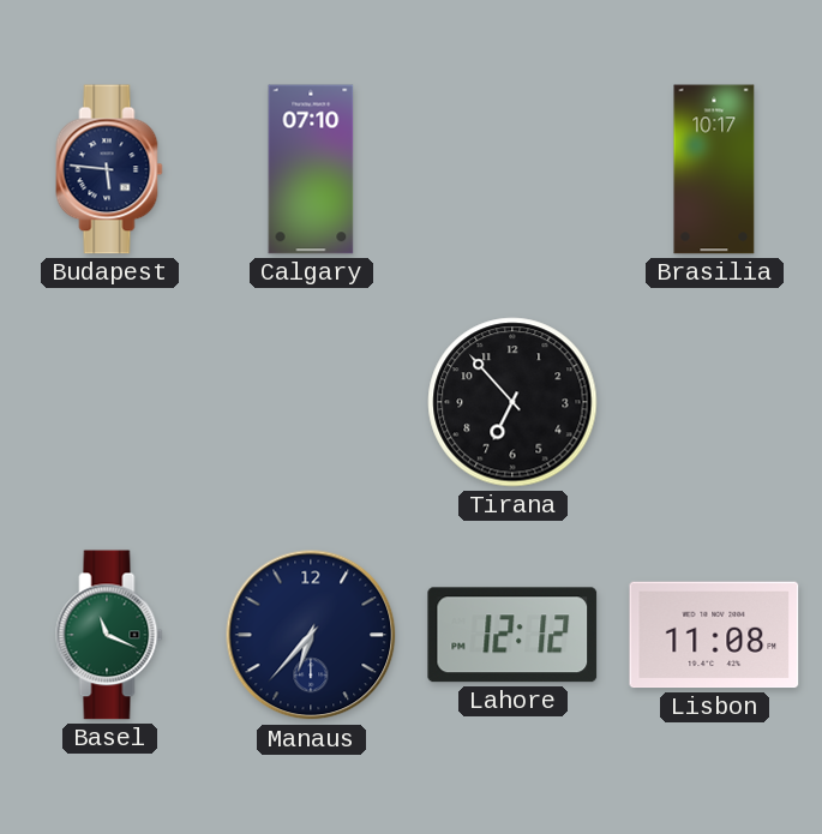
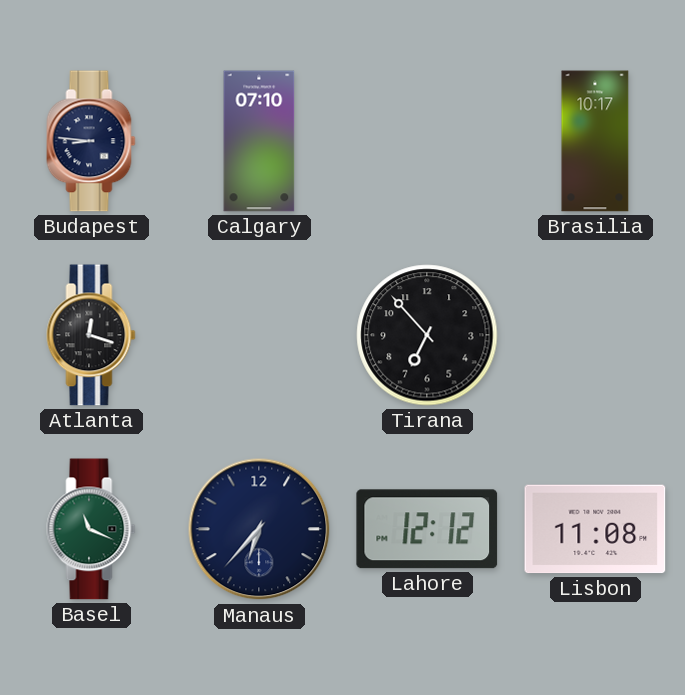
Budapest: 5:46 -> 8:46 (91, 141)
Atlanta: none -> 12:18 (91, 335)
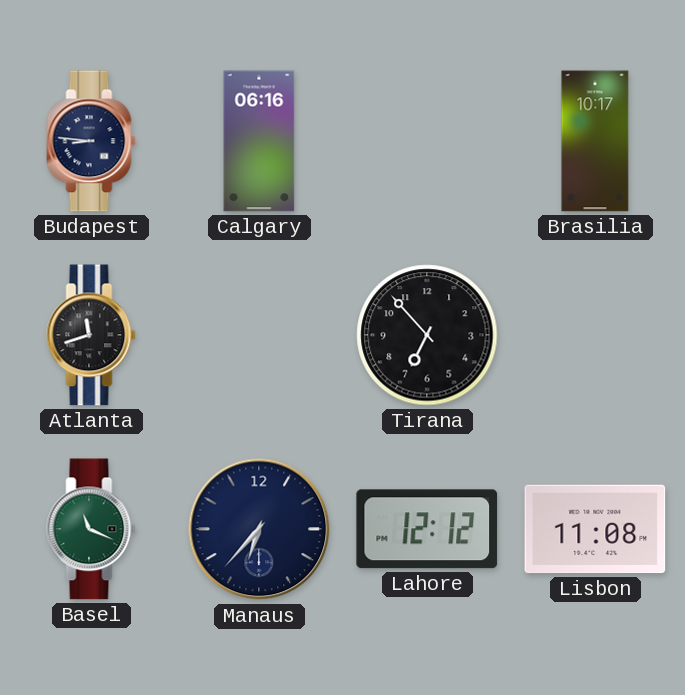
Calgary: 07:10 -> 06:16 (259, 141)
Atlanta: 12:18 -> 11:42 (91, 335)
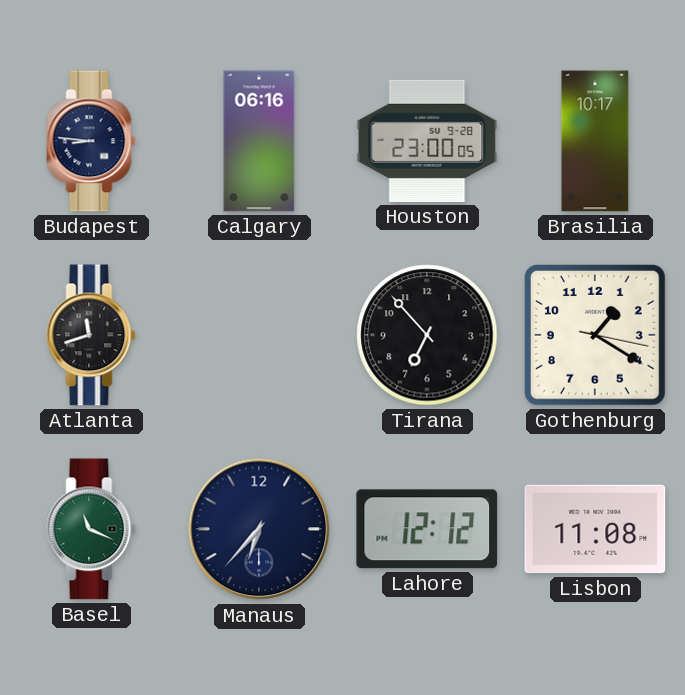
Houston: none -> 23:00 (427, 141)
Gothenburg: none -> 1:20 (595, 335)
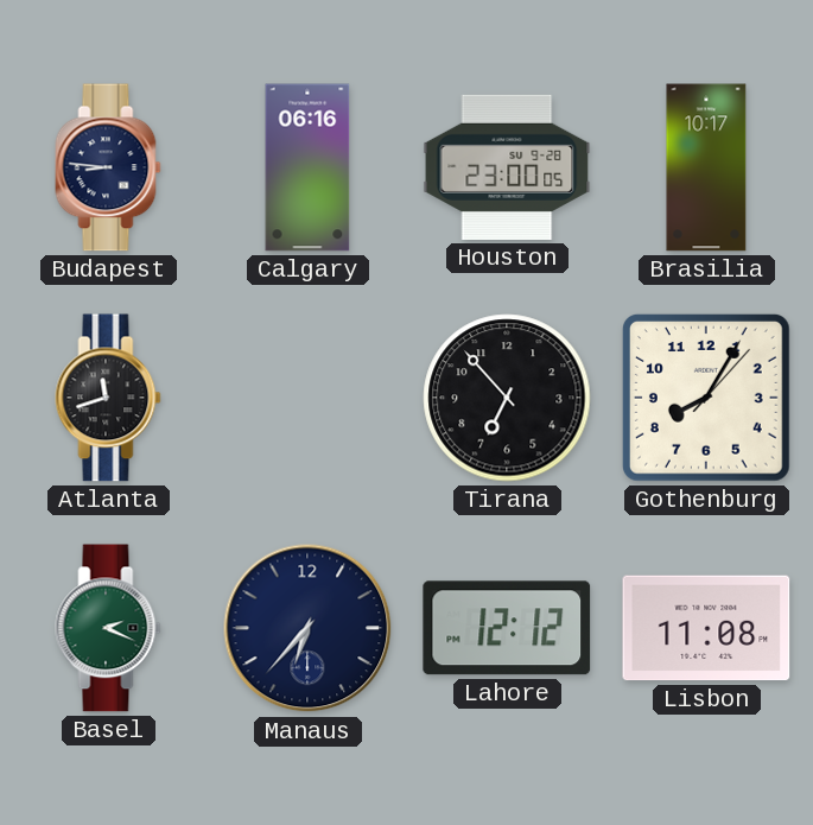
Gothenburg: 1:20 -> 8:05 (706, 398)
Basel: 11:19 -> 2:19 (108, 628)
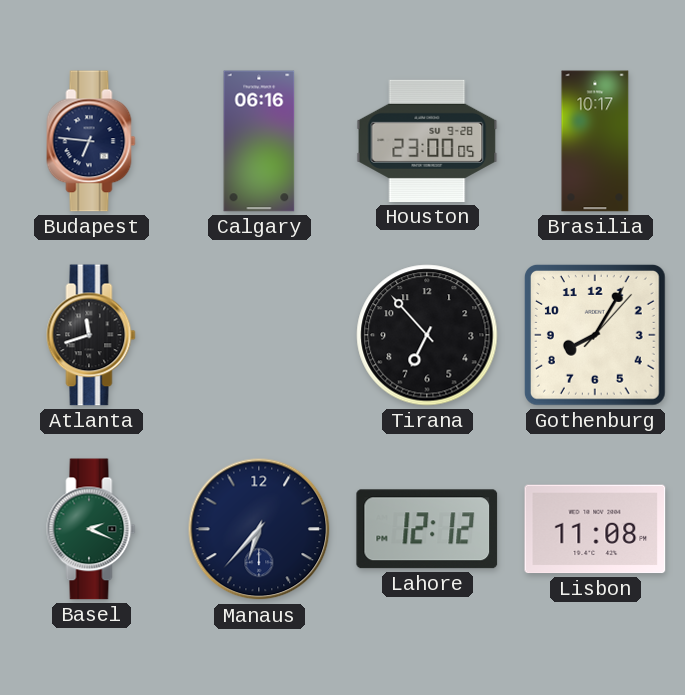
Budapest: 8:46 -> 6:46 (91, 141)
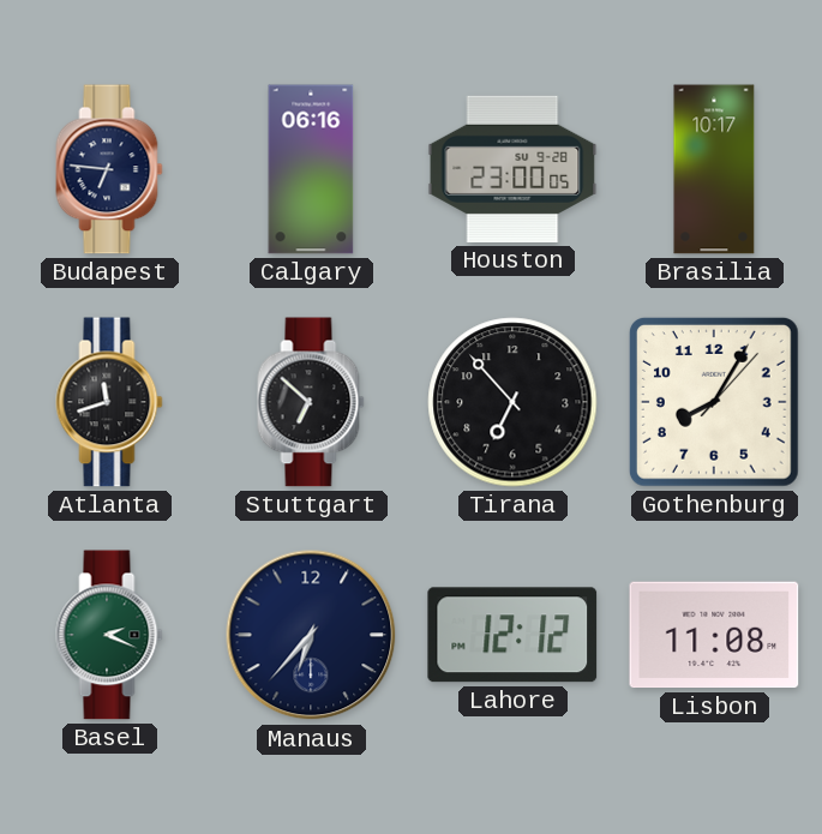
Stuttgart: none -> 6:52 (311, 402)
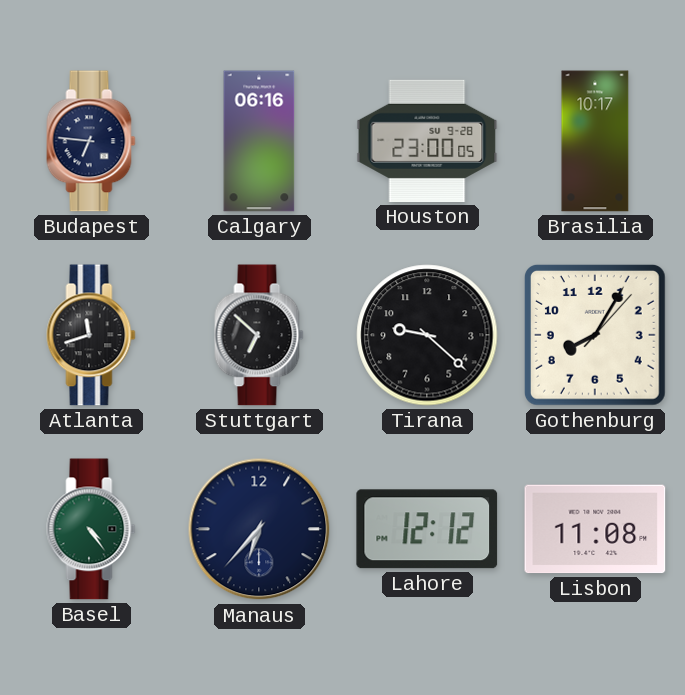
Tirana: 6:53 -> 9:22 (427, 335)
Basel: 2:19 -> 4:24 (91, 529)
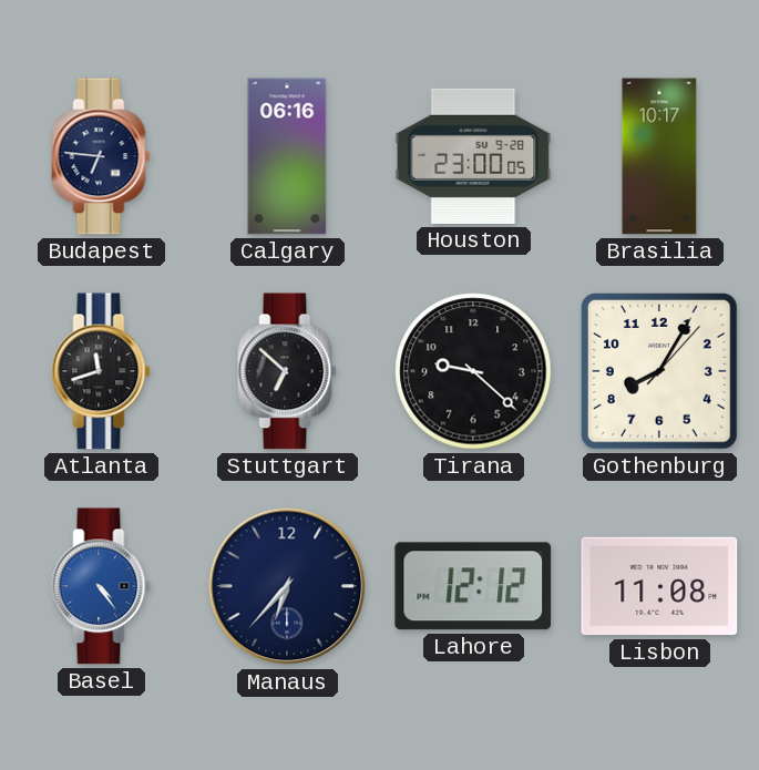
Basel dial: green -> blue (101, 586)
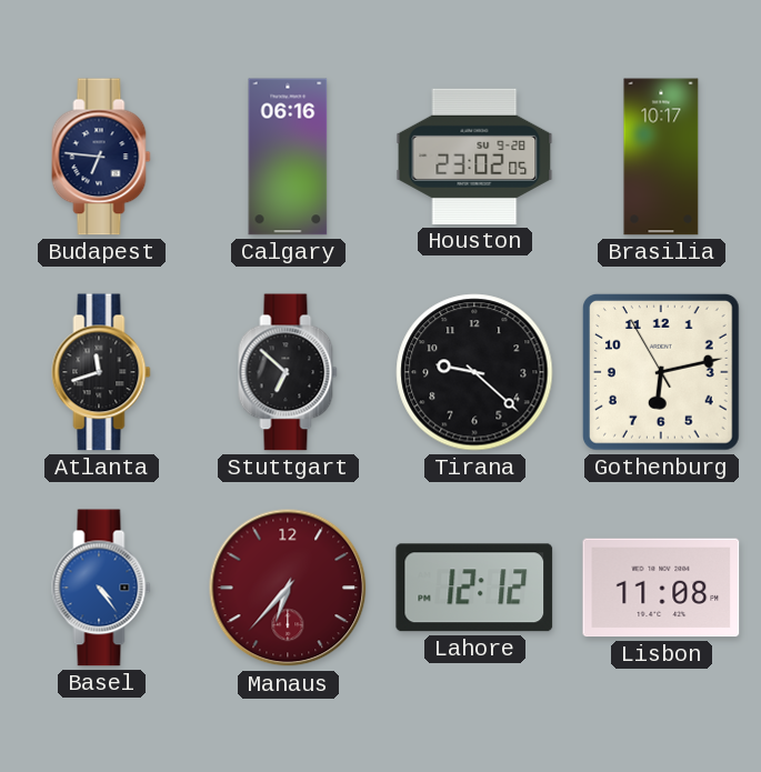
Houston: 23:00 -> 23:02 (474, 157)
Gothenburg: 8:05 -> 6:12 (661, 372)
Manaus dial: navy -> burgundy (288, 588)
